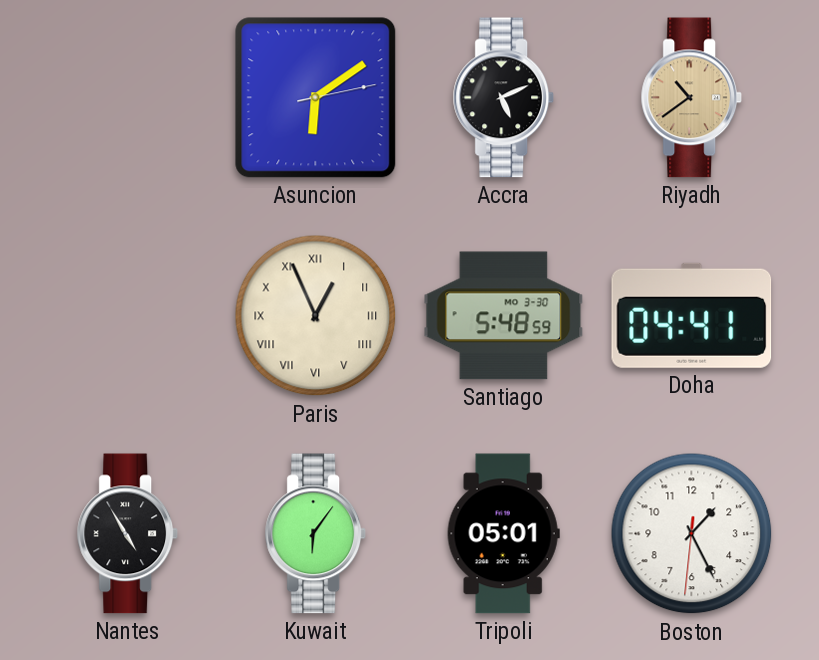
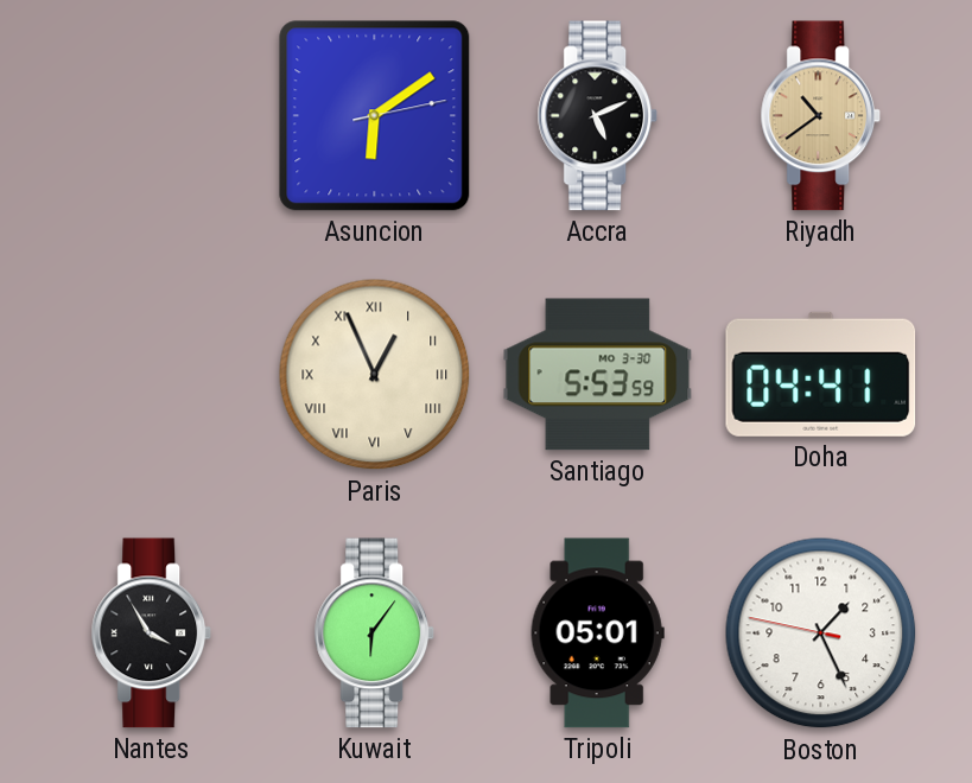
Santiago: 5:48 -> 5:53 (598, 375)
Nantes: 4:55 -> 3:55 (152, 634)
Boston: 1:25:31 -> 1:25:47 (821, 634)
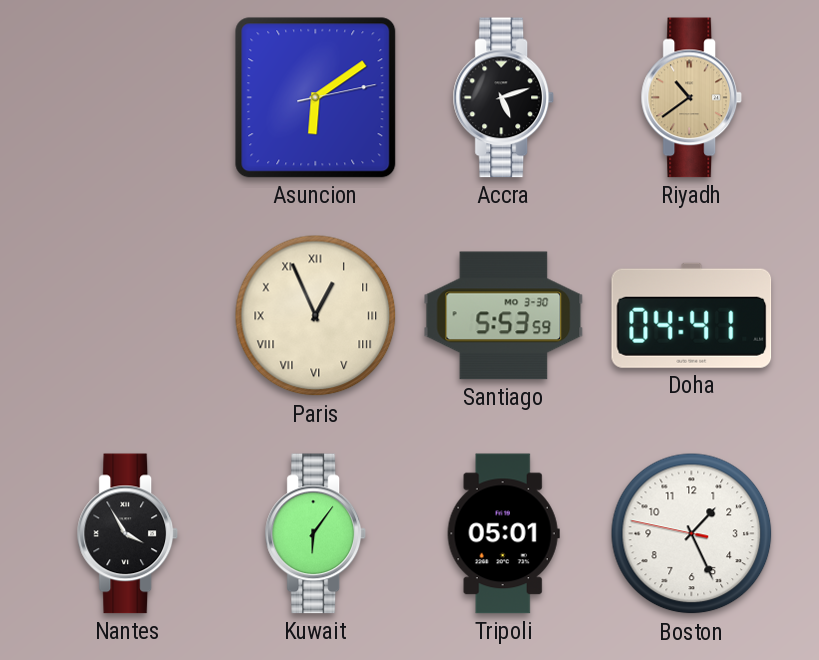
Accra: 5:11 -> 5:12 (504, 98)
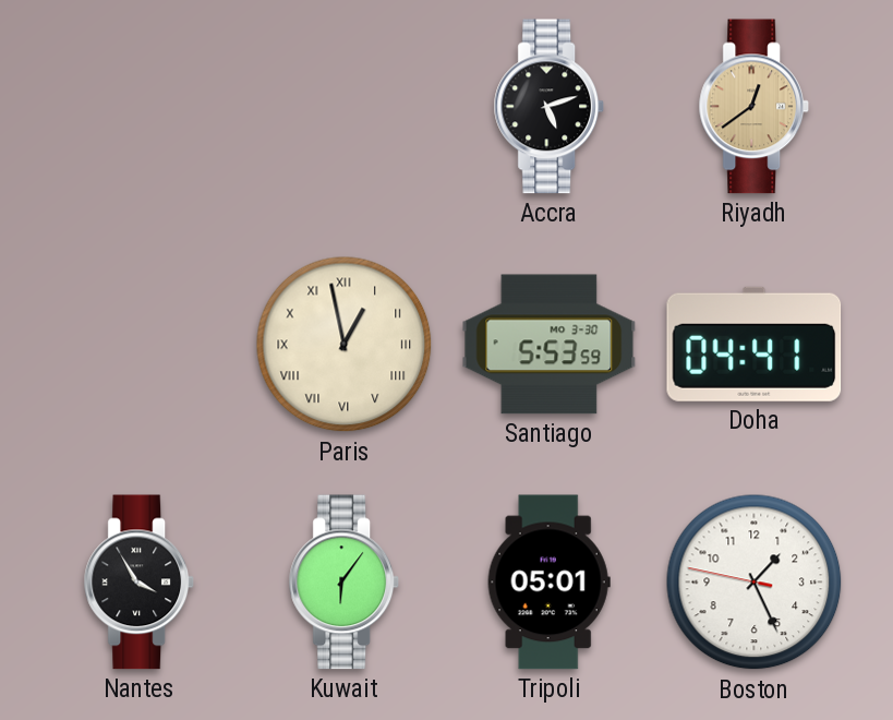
Asuncion: 6:09 -> none (316, 98)
Riyadh: 10:39 -> 12:39 (755, 107)
Paris: 12:56 -> 12:58 (345, 345)
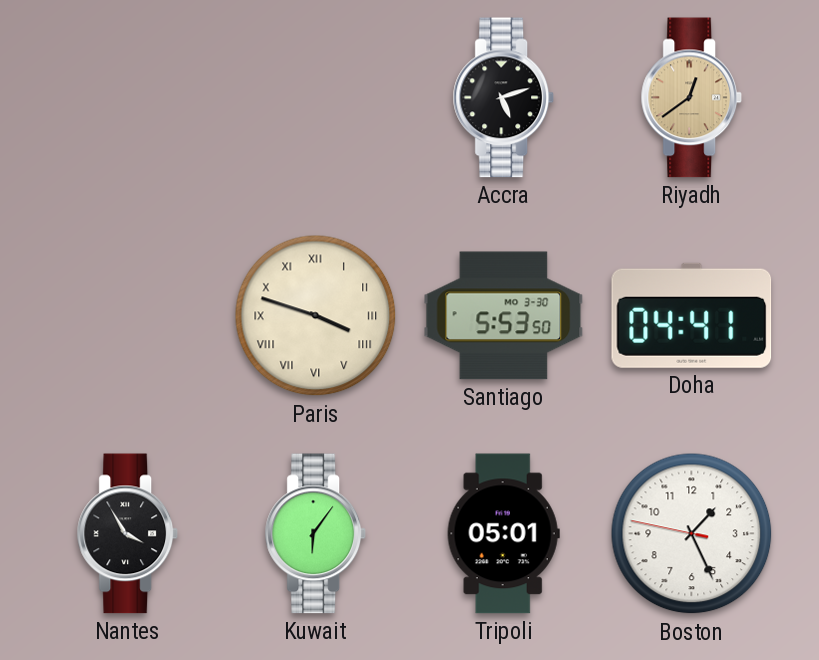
Paris: 12:58 -> 3:48 (316, 316)
Santiago: 5:53:59 -> 5:53:50 (504, 316)
